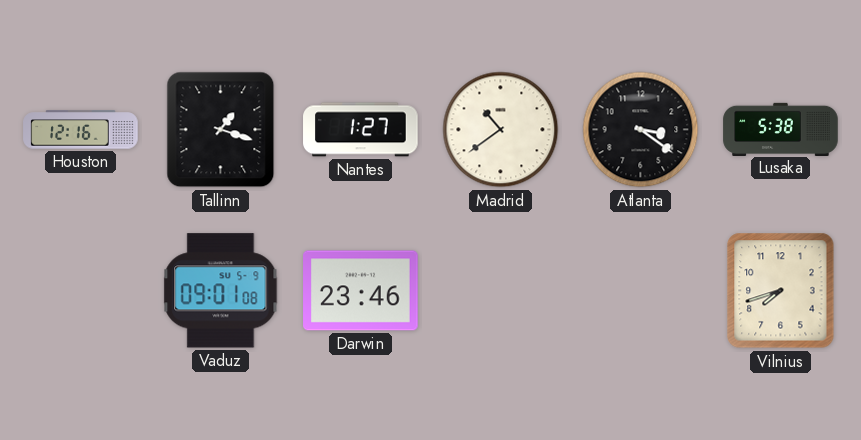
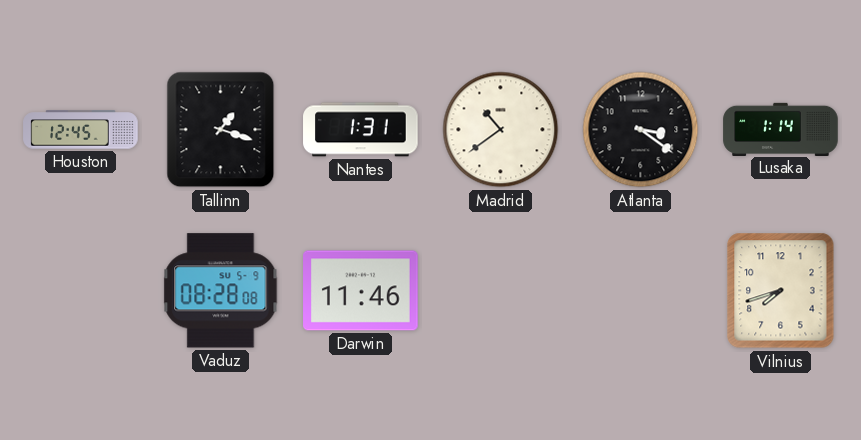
Houston: 12:16 -> 12:45 (81, 130)
Nantes: 1:27 -> 1:31 (361, 130)
Lusaka: 5:38 -> 1:14 (781, 129)
Vaduz: 09:01 -> 08:28 (221, 291)
Darwin: 23:46 -> 11:46 (361, 291)
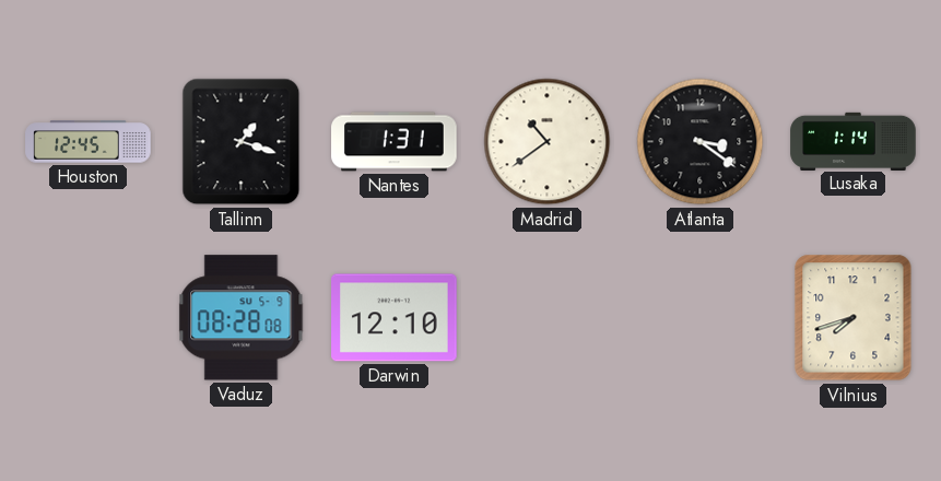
Darwin: 11:46 -> 12:10 (395, 318)
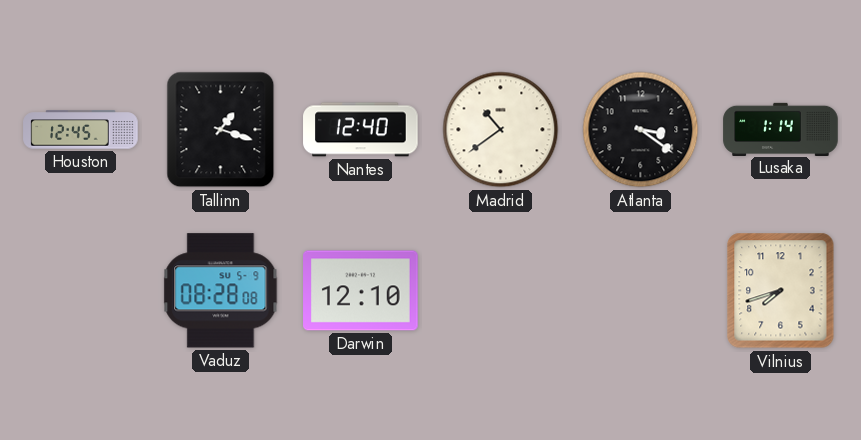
Nantes: 1:31 -> 12:40 (361, 130)
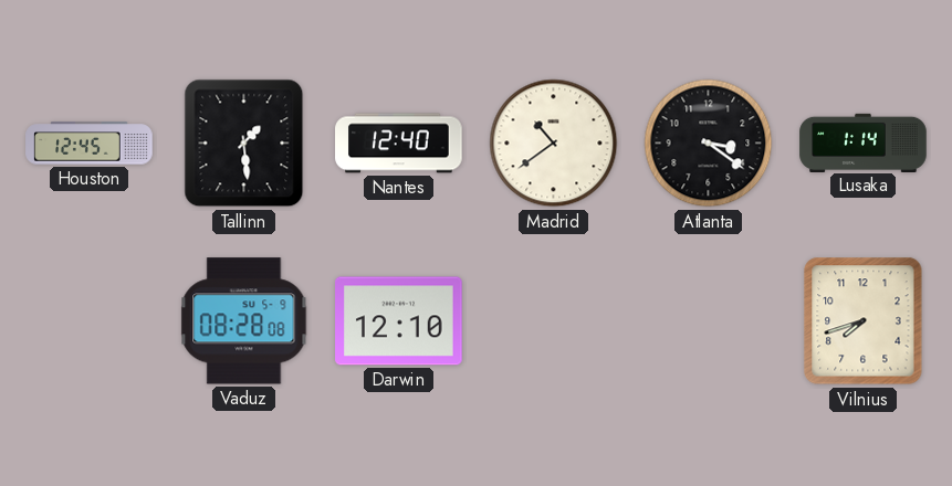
Tallinn: 1:18 -> 1:29 (244, 144)
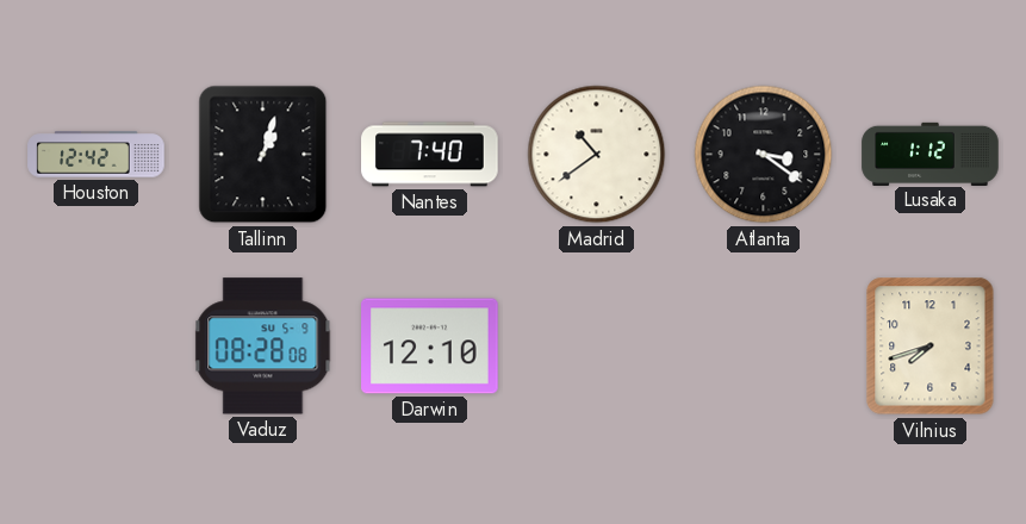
Houston: 12:45 -> 12:42 (97, 155)
Tallinn: 1:29 -> 1:03 (263, 155)
Nantes: 12:40 -> 7:40 (430, 155)
Lusaka: 1:14 -> 1:12 (931, 154)
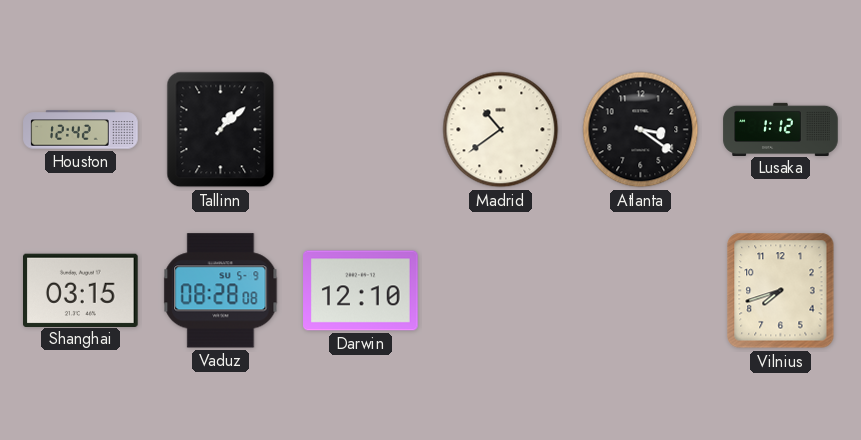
Tallinn: 1:03 -> 1:08 (221, 130)
Nantes: 7:40 -> none (430, 155)
Shanghai: none -> 03:15 (81, 290)
